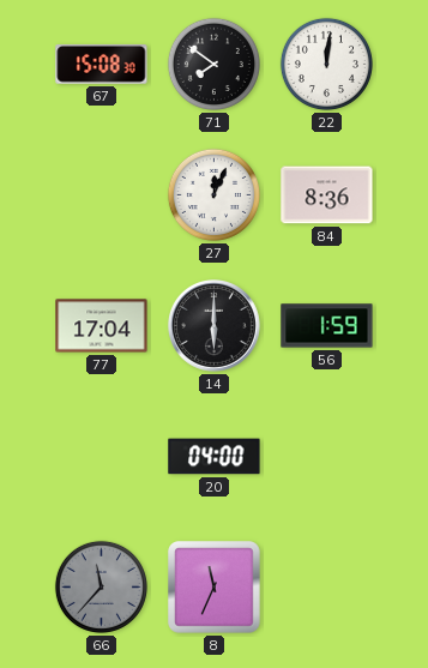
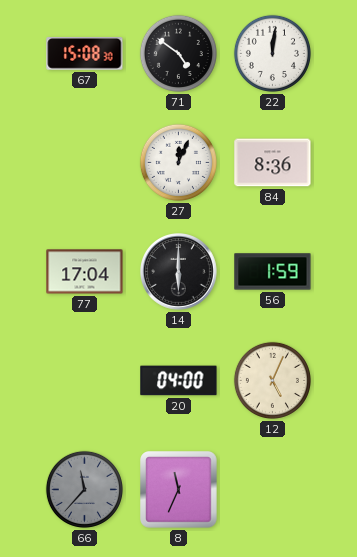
71: 7:51 -> 4:51 (178, 53)
12: none -> 5:04 (272, 380)
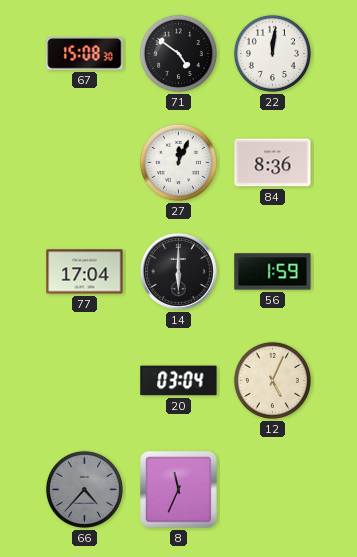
20: 04:00 -> 03:04 (179, 381)
66: 11:37 -> 4:37 (84, 489)
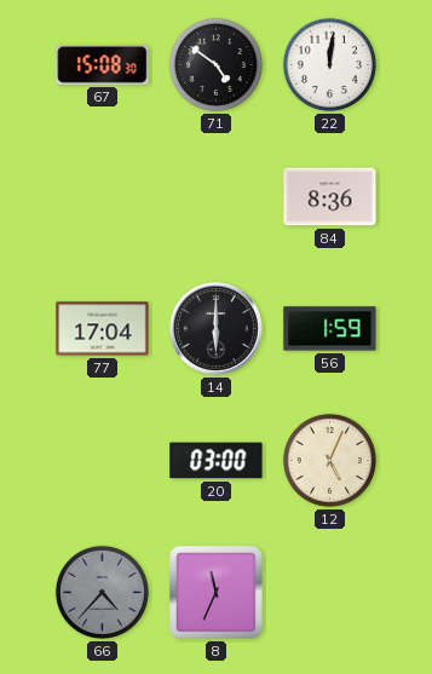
27: 12:04 -> none (178, 162)
20: 03:04 -> 03:00 (217, 461)
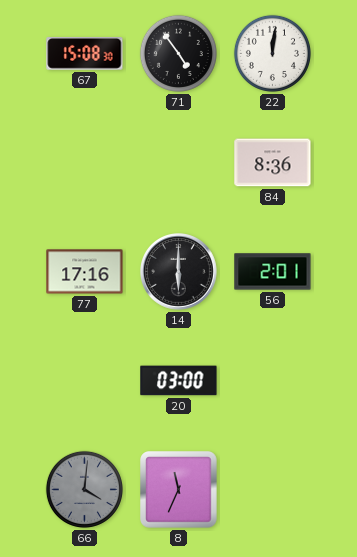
71: 4:51 -> 4:54 (178, 53)
77: 17:04 -> 17:16 (85, 272)
56: 1:59 -> 2:01 (273, 272)
12: 5:04 -> none (329, 460)
66: 4:37 -> 4:01 (84, 489)
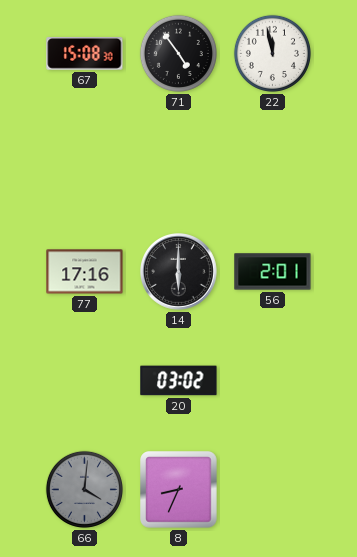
22: 12:01 -> 11:58 (272, 53)
84: 8:36 -> none (273, 163)
20: 03:00 -> 03:02 (179, 381)
8: 11:34 -> 8:34 (179, 490)
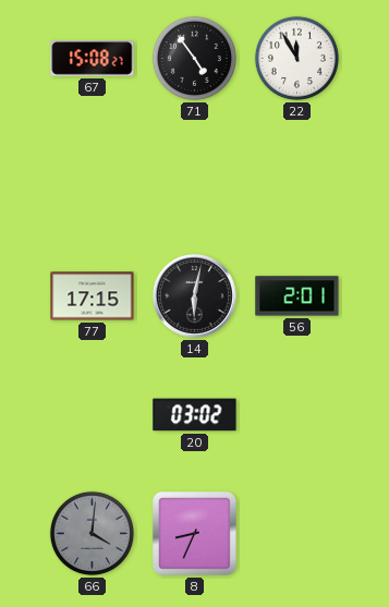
67: 15:08:30 -> 15:08:27 (93, 59)
22: 11:58 -> 11:55 (296, 58)
77: 17:16 -> 17:15 (93, 296)
14: 6:00 -> 6:02 (195, 296)
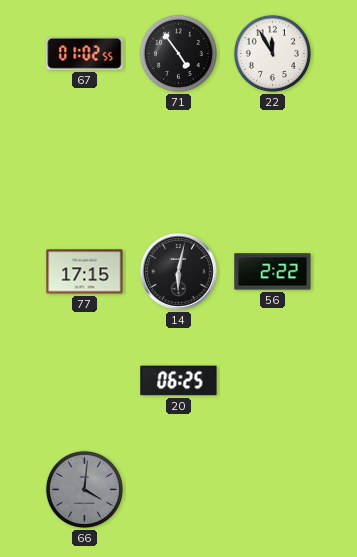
67: 15:08 -> 01:02 (85, 54)
56: 2:01 -> 2:22 (273, 272)
20: 03:02 -> 06:25 (179, 381)
8: 8:34 -> none (195, 534)
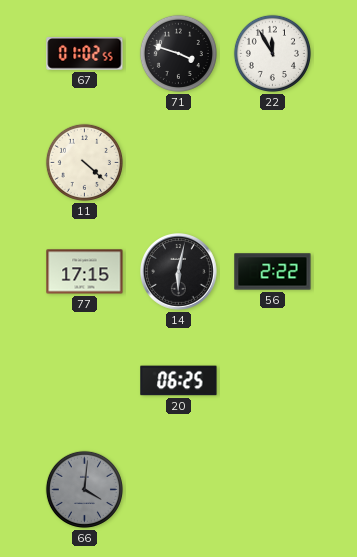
71: 4:54 -> 3:48 (178, 53)
11: none -> 4:22 (84, 162)
